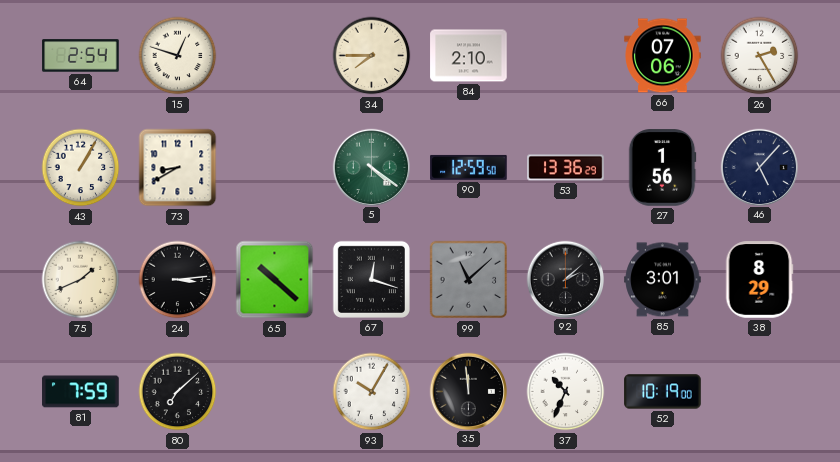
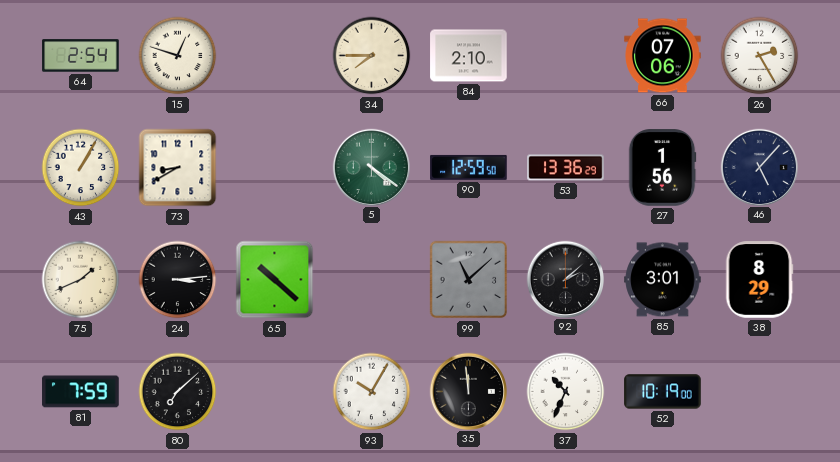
67: 12:18 -> none (371, 279)
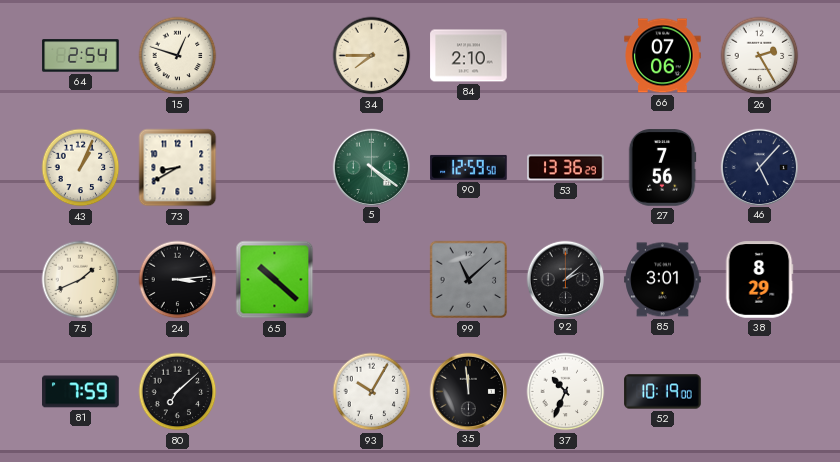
43: 1:05 -> 1:04 (81, 168)
27: 1:56 -> 7:56 (662, 168)
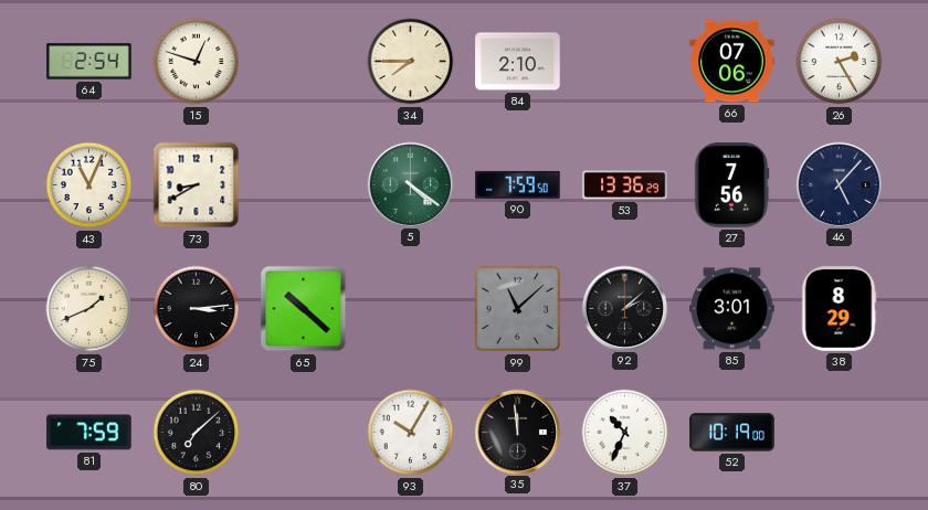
43: 1:04 -> 11:04 (89, 185)
90: 12:59 -> 7:59 (518, 184)
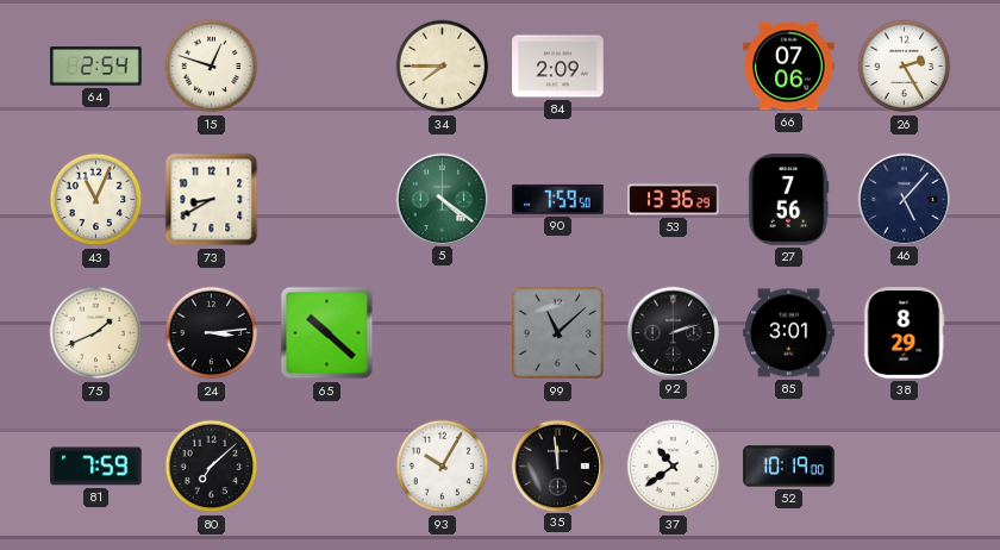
84: 2:10 -> 2:09 (558, 67)
92: 2:08 -> 2:12 (673, 332)
37: 10:34 -> 10:39 (674, 467)
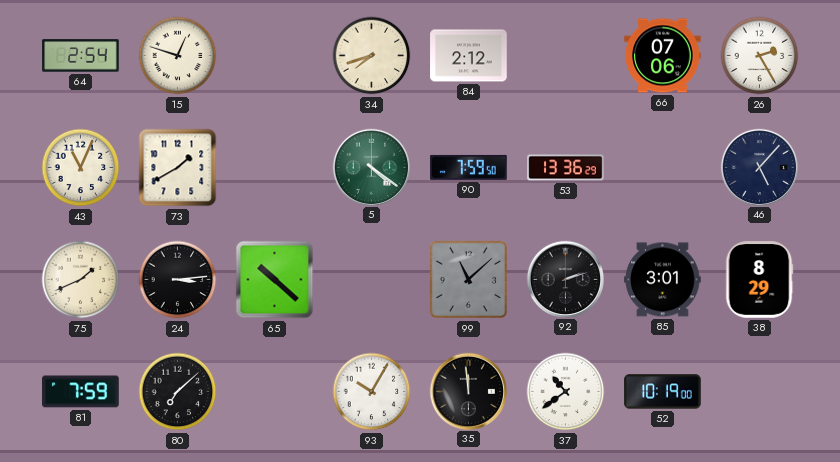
34: 7:45 -> 7:42 (372, 56)
84: 2:09 -> 2:12 (469, 56)
73: 8:40 -> 1:40 (178, 168)
27: 7:56 -> none (788, 200)
